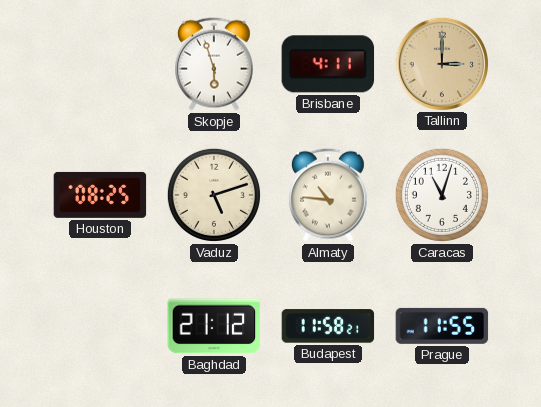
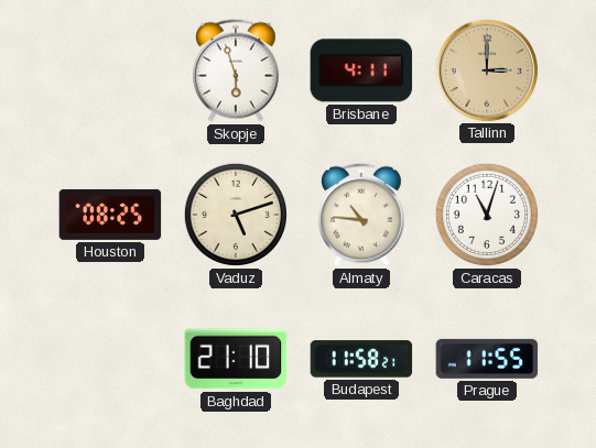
Baghdad: 21:12 -> 21:10 (236, 359)
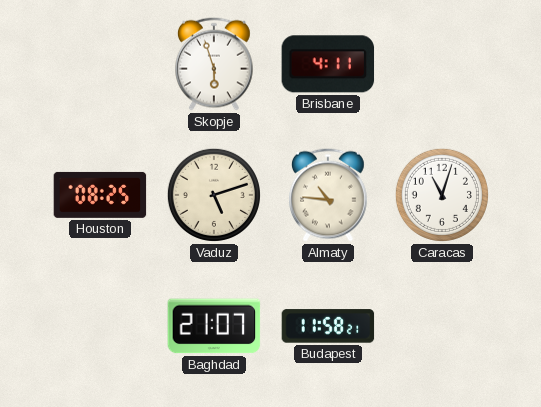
Tallinn: 3:00 -> none (486, 69)
Baghdad: 21:10 -> 21:07 (214, 326)
Prague: 11:55 -> none (487, 359)
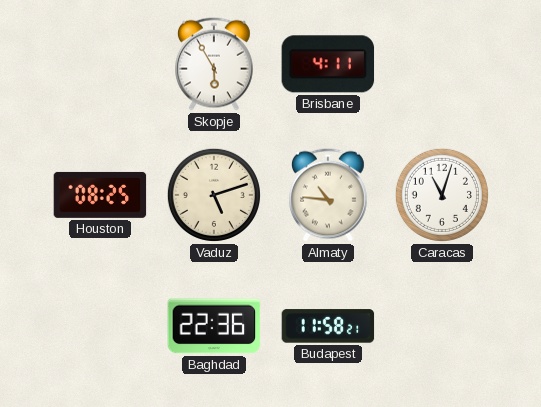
Skopje: 5:57 -> 5:55 (215, 64)
Baghdad: 21:07 -> 22:36 (214, 326)
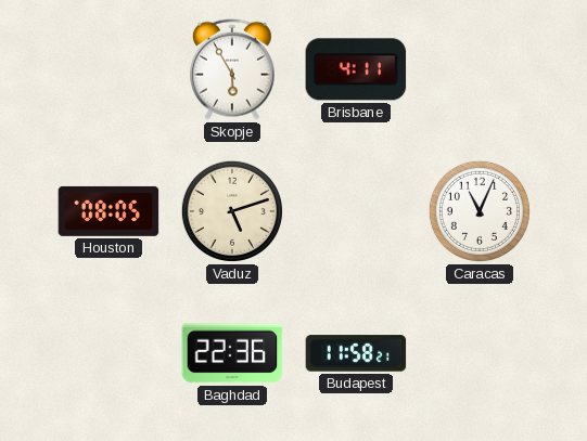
Houston: 08:25 -> 08:05 (109, 211)
Almaty: 10:46 -> none (329, 195)
Caracas: 11:03 -> 11:04 (480, 211)
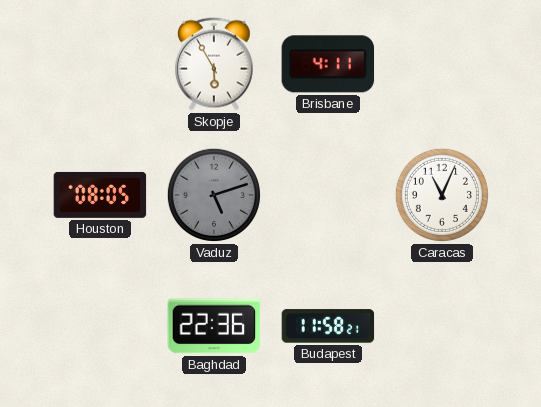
Vaduz dial: cream -> grey (214, 195)
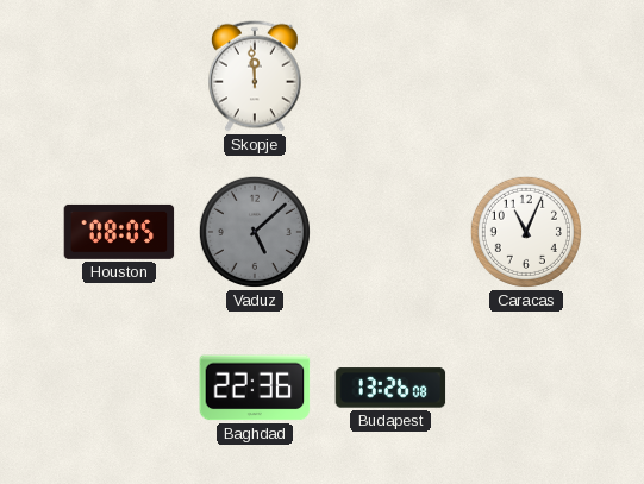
Skopje: 5:55 -> 11:59 (256, 76)
Brisbane: 4:11 -> none (328, 64)
Vaduz: 5:12 -> 5:08 (255, 232)
Budapest: 11:58 -> 13:26 (390, 388)
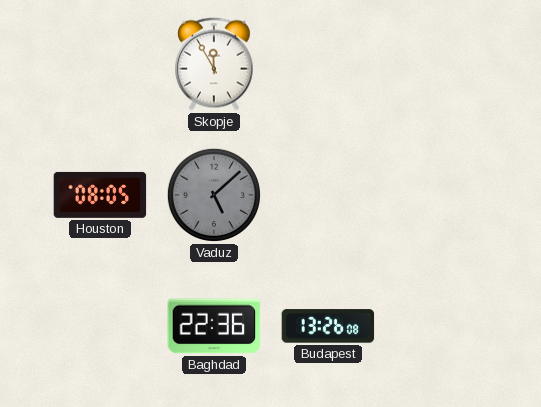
Skopje: 11:59 -> 11:55 (215, 64)
Caracas: 11:04 -> none (526, 232)
